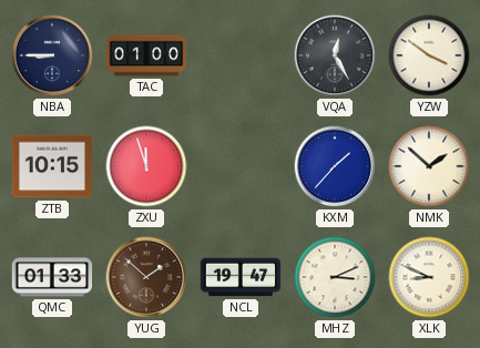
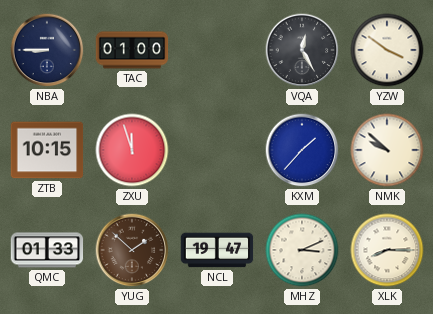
NMK: 1:52 -> 9:52 (387, 150)
XLK: 8:49 -> 8:15 (387, 250)
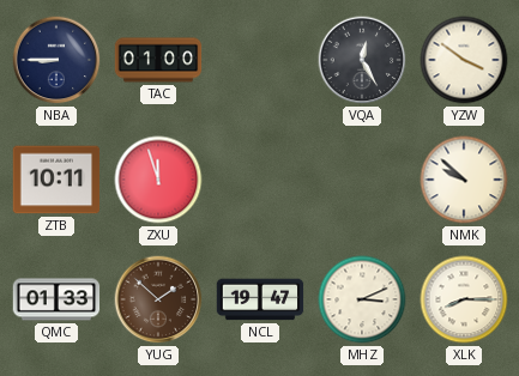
ZTB: 10:15 -> 10:11 (56, 180)
KXM: 1:37 -> none (302, 150)
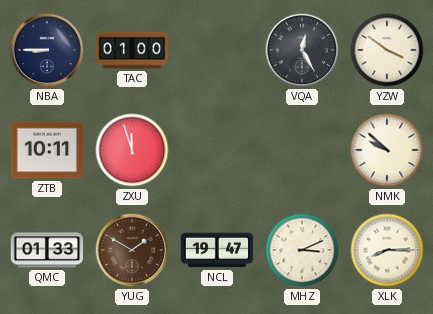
YUG: 1:52 -> 1:50 (132, 250)
